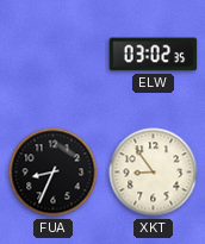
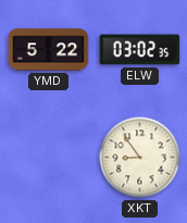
YMD: none -> 5:22 (49, 50)
FUA: 8:34 -> none (54, 173)
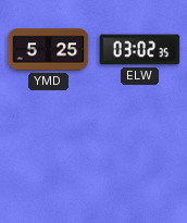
YMD: 5:22 -> 5:25 (49, 50)
XKT: 8:54 -> none (140, 158)
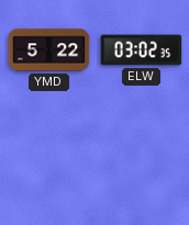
YMD: 5:25 -> 5:22 (49, 50)
